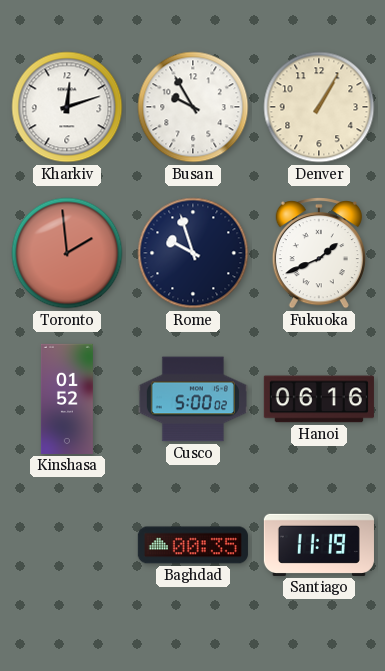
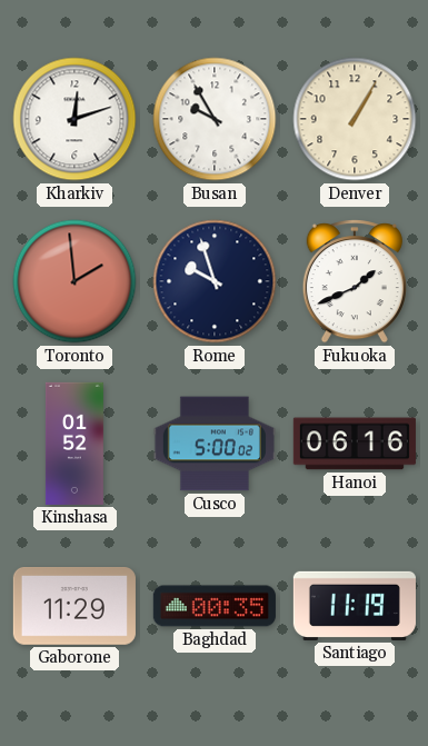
Gaborone: none -> 11:29 (74, 607)
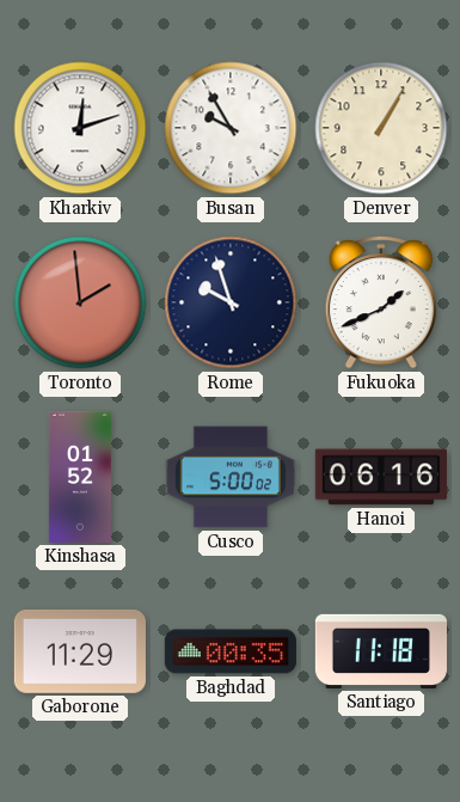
Santiago: 11:19 -> 11:18 (381, 651)
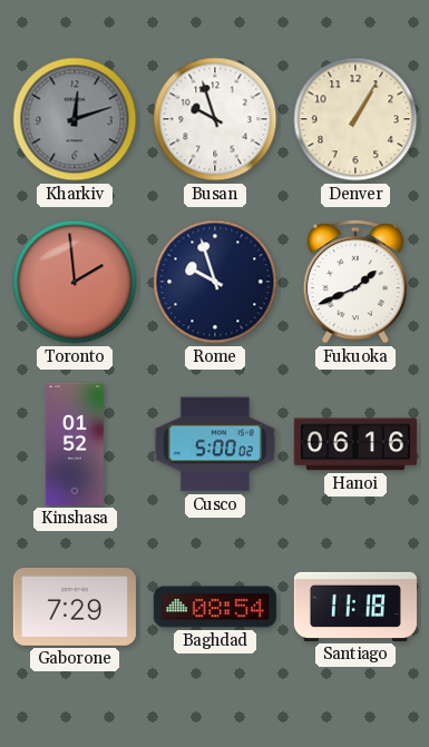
Kharkiv dial: white -> grey (75, 119)
Busan: 9:55 -> 9:57 (215, 119)
Gaborone: 11:29 -> 7:29 (75, 608)
Baghdad: 00:35 -> 08:54 (215, 607)
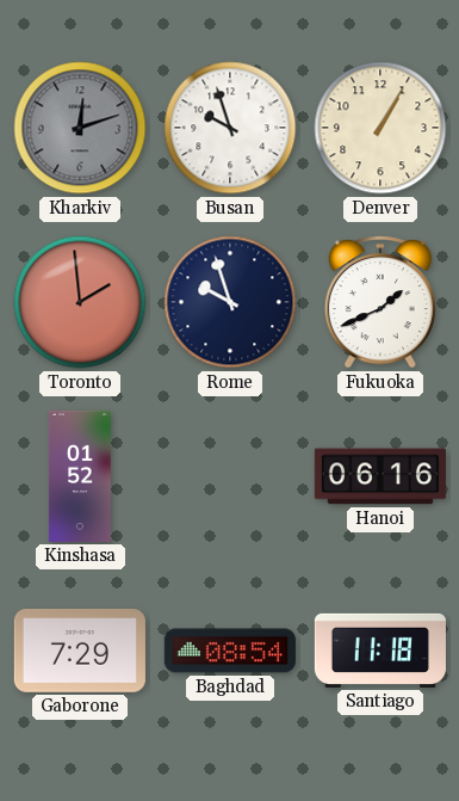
Cusco: 5:00 -> none (215, 444)
